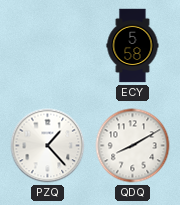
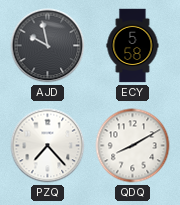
AJD: none -> 9:58 (48, 46)
PZQ: 1:23 -> 7:23 (48, 146)
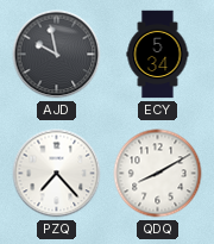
ECY: 5:58 -> 5:34 (158, 55)
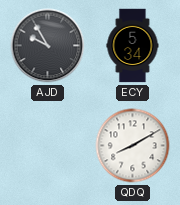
AJD: 9:58 -> 9:55 (48, 46)
PZQ: 7:23 -> none (57, 174)
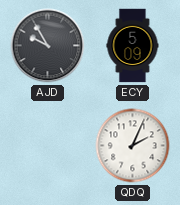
ECY: 5:34 -> 5:09 (133, 46)
QDQ: 8:10 -> 2:04 (133, 146)
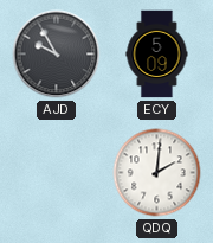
QDQ: 2:04 -> 2:01 (157, 173)
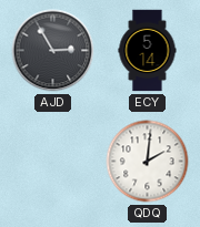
AJD: 9:55 -> 2:55 (53, 51)
ECY: 5:09 -> 5:14 (148, 51)
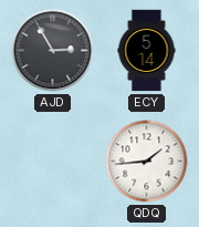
QDQ: 2:01 -> 1:44 (147, 162)
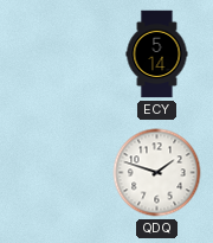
AJD: 2:55 -> none (53, 51)
QDQ: 1:44 -> 1:48 (157, 173)
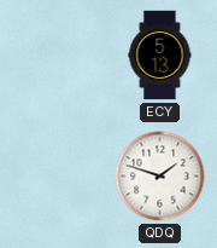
ECY: 5:14 -> 5:13 (160, 56)
